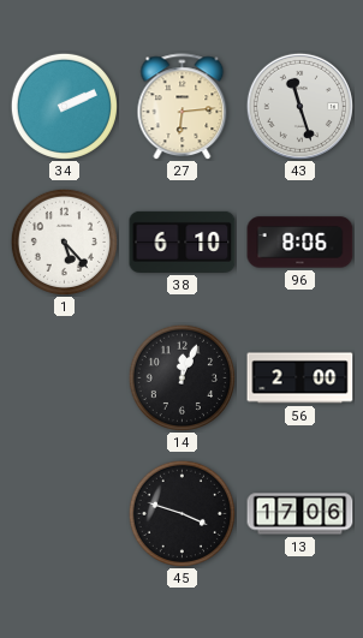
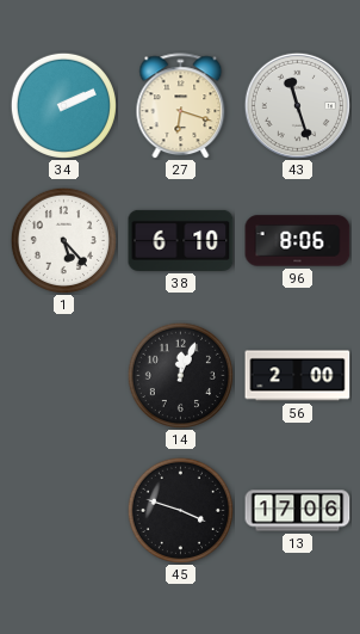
27: 6:14 -> 6:18 (181, 106)
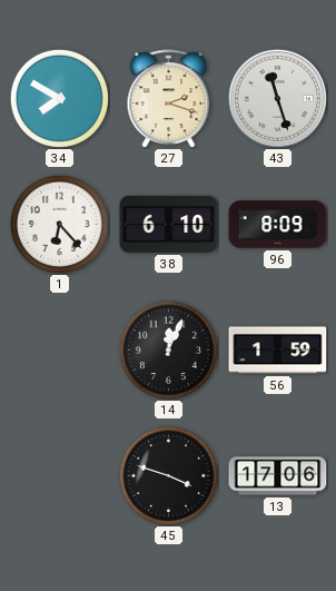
34: 2:11 -> 7:50 (59, 98)
27: 6:18 -> 2:18 (169, 99)
1: 5:23 -> 6:23 (59, 224)
96: 8:06 -> 8:09 (278, 225)
56: 2:00 -> 1:59 (278, 351)
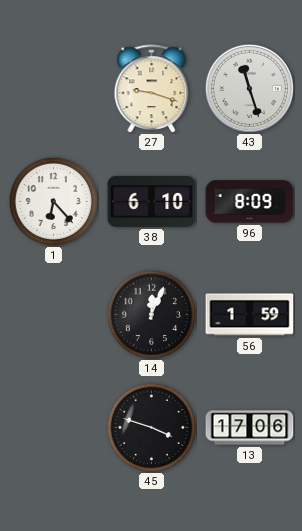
34: 7:50 -> none (59, 98)
27: 2:18 -> 9:18 (152, 89)
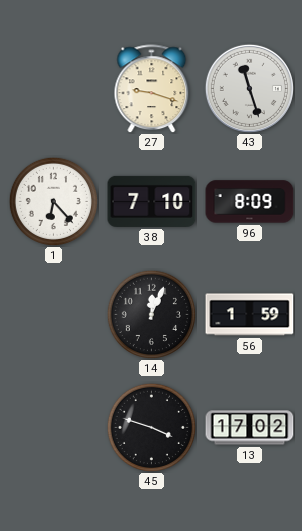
38: 6:10 -> 7:10 (152, 201)
13: 17:06 -> 17:02 (250, 428)
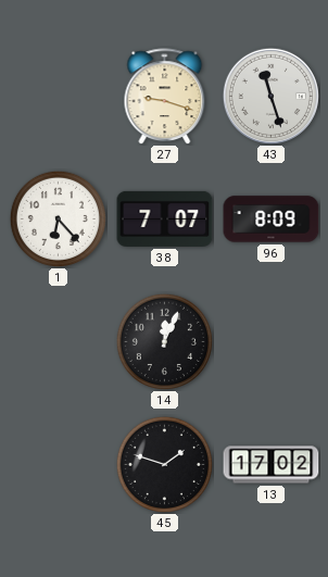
38: 7:10 -> 7:07 (165, 218)
56: 1:59 -> none (250, 315)
45: 3:48 -> 1:48 (164, 464)
